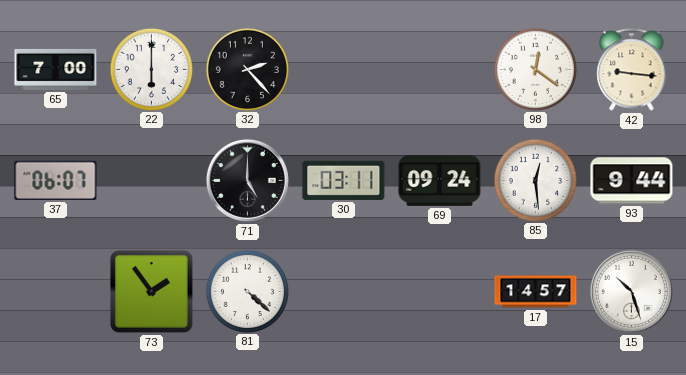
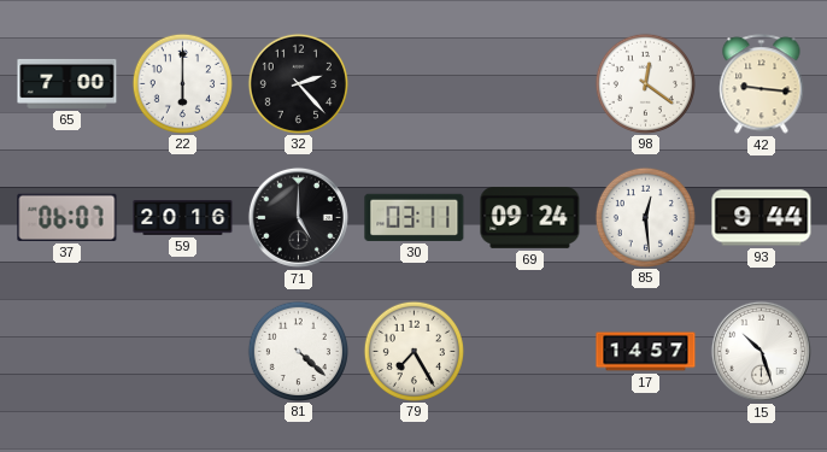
59: none -> 20:16 (183, 217)
73: 1:54 -> none (151, 291)
79: none -> 7:25 (413, 351)
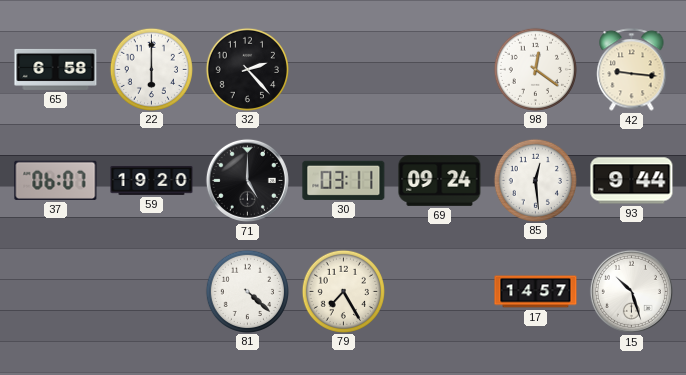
65: 7:00 -> 6:58 (56, 69)
59: 20:16 -> 19:20 (152, 180)
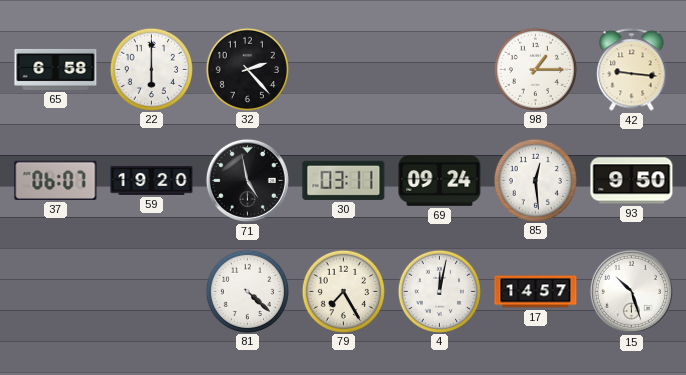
98: 12:21 -> 1:15 (535, 69)
71: 5:00 -> 4:58 (247, 180)
93: 9:44 -> 9:50 (632, 181)
4: none -> 12:02 (439, 291)
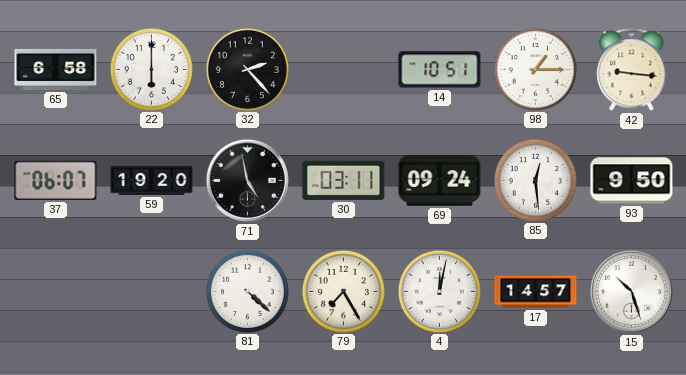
14: none -> 10:51 (440, 70)
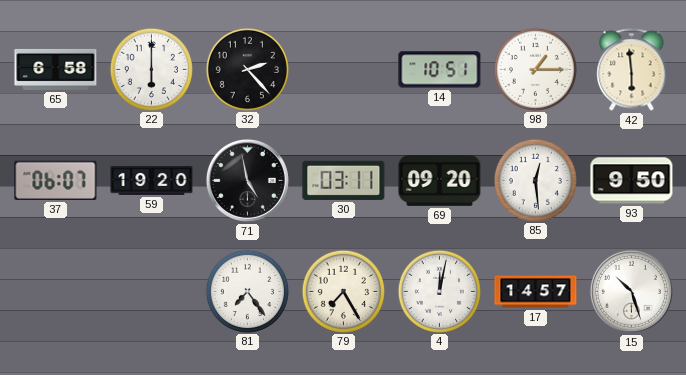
42: 9:16 -> 5:59 (632, 70)
69: 09:24 -> 09:20 (440, 181)
81: 4:22 -> 7:24 (247, 291)
